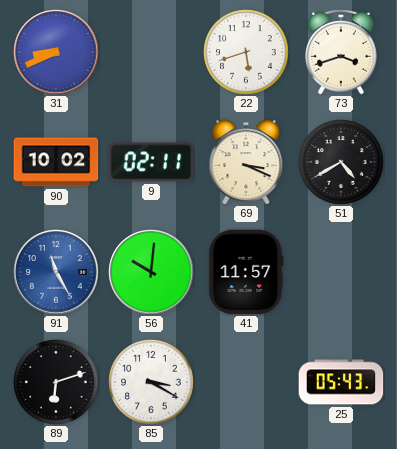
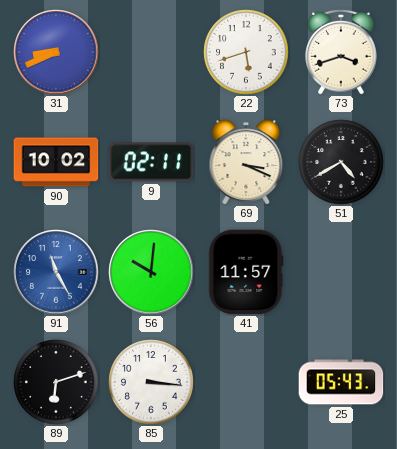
85: 3:20 -> 3:16 (151, 382)
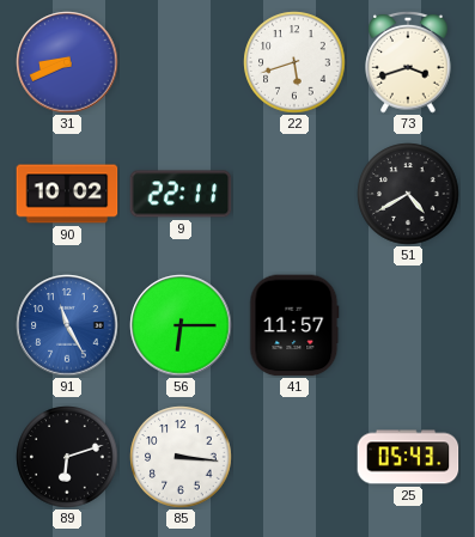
9: 02:11 -> 22:11 (181, 194)
69: 3:19 -> none (246, 162)
56: 10:01 -> 6:15 (181, 325)
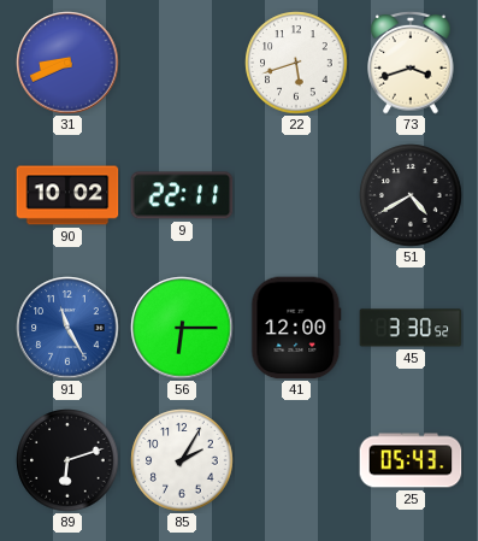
41: 11:57 -> 12:00 (296, 328)
45: none -> 3:30 (411, 328)
85: 3:16 -> 2:05 (182, 460)
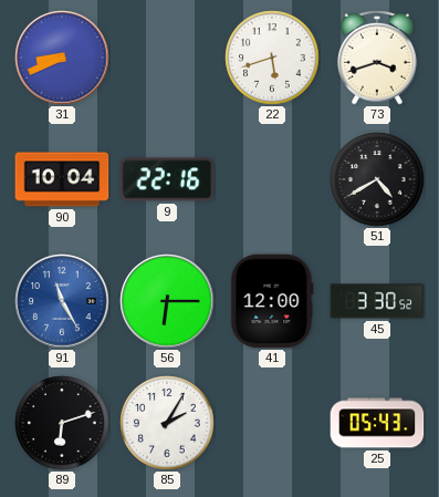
90: 10:02 -> 10:04 (62, 179)
9: 22:11 -> 22:16 (167, 179)
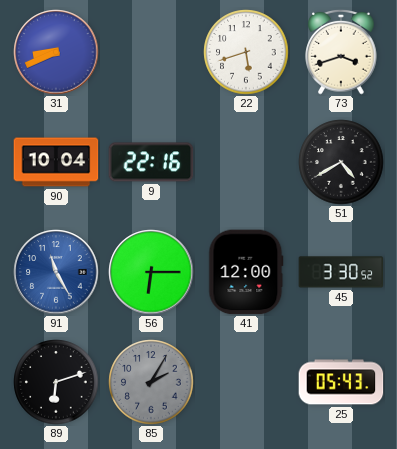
85 dial: white -> grey (151, 382)
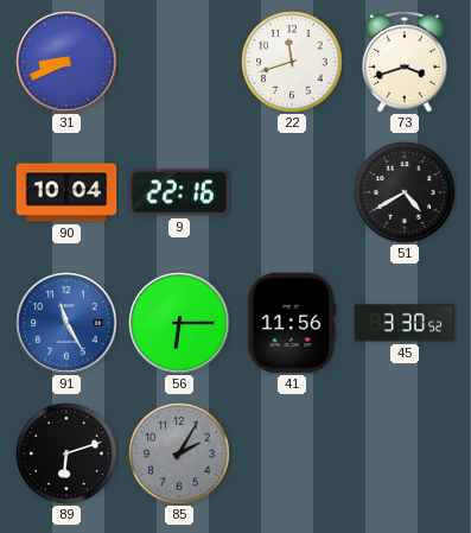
22: 5:42 -> 11:42 (292, 62)
41: 12:00 -> 11:56 (292, 323)
25: 05:43 -> none (341, 382)
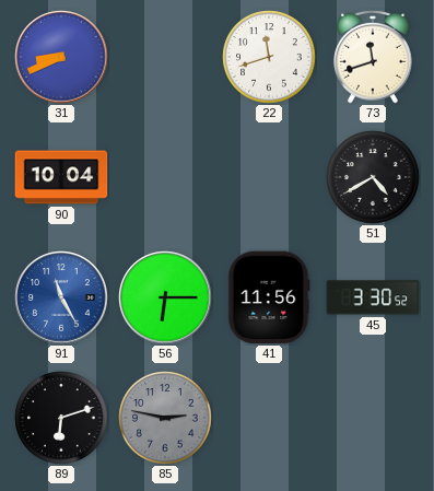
73: 3:42 -> 11:42 (373, 57)
9: 22:16 -> none (179, 192)
85: 2:05 -> 2:47 (165, 418)
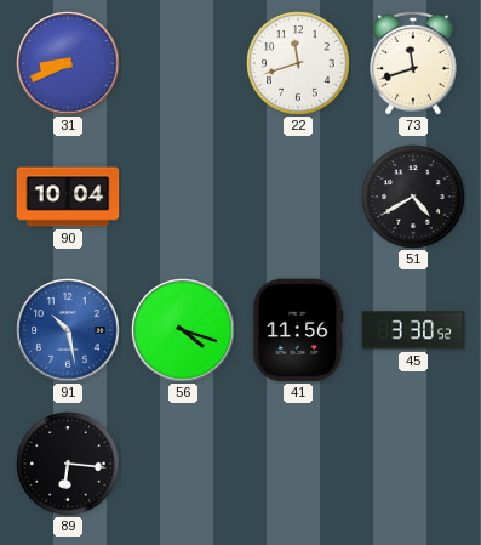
91: 11:25 -> 10:28 (68, 330)
56: 6:15 -> 4:18 (183, 330)
89: 6:12 -> 6:16 (68, 464)
85: 2:47 -> none (165, 418)
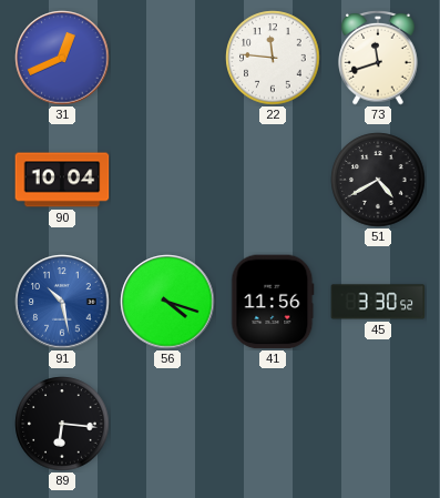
31: 8:41 -> 12:41 (62, 58)
22: 11:42 -> 11:46 (273, 58)
